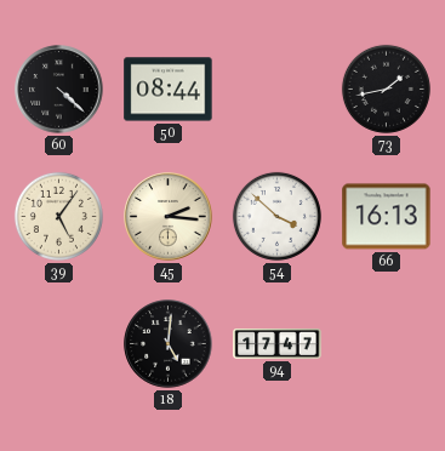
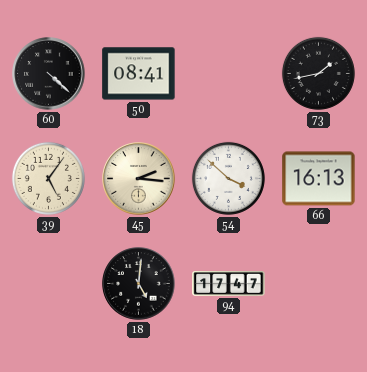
50: 08:44 -> 08:41 (139, 74)
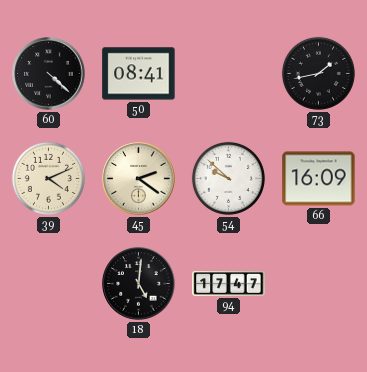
39: 5:06 -> 4:11 (48, 178)
45: 2:16 -> 2:21 (139, 179)
54: 3:52 -> 9:52 (228, 178)
66: 16:13 -> 16:09 (319, 179)
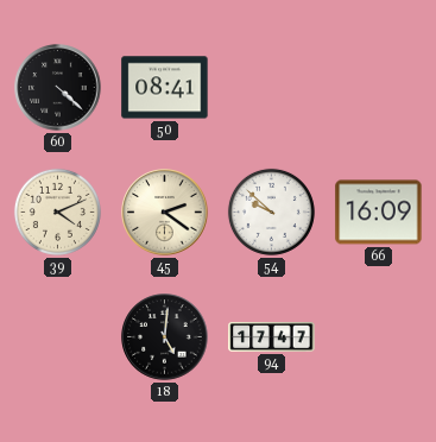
73: 1:43 -> none (318, 73)
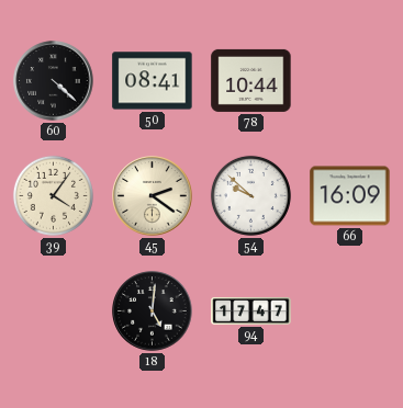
78: none -> 10:44 (251, 80)
39: 4:11 -> 4:06 (53, 195)
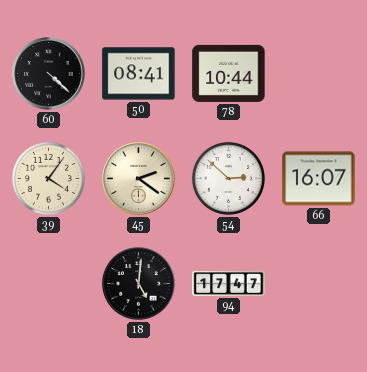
54: 9:52 -> 2:52 (228, 178)
66: 16:09 -> 16:07 (319, 179)
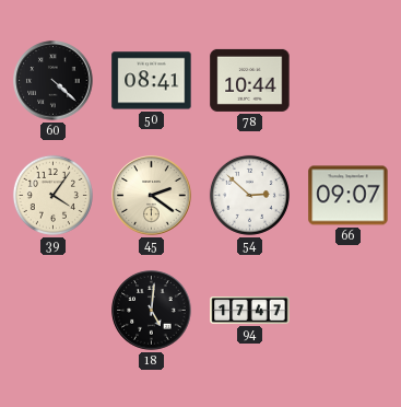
66: 16:07 -> 09:07 (349, 196)
